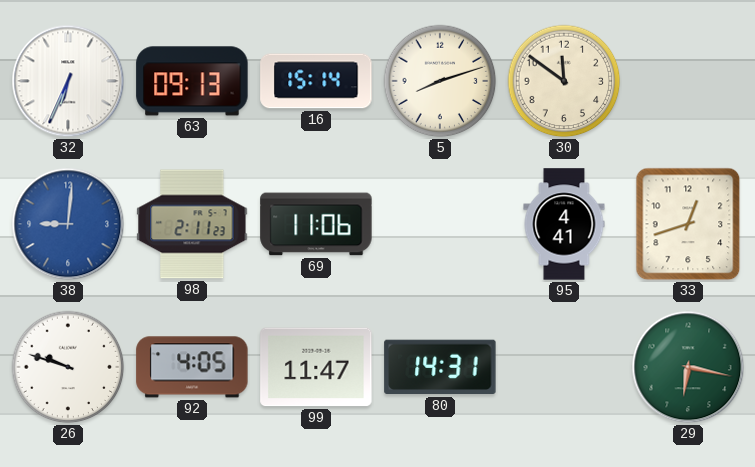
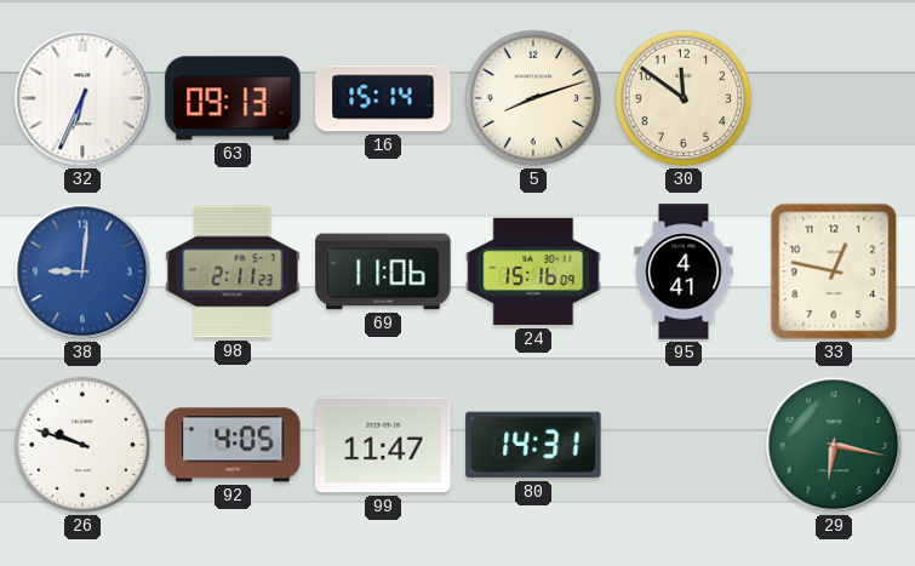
24: none -> 15:16 (533, 271)
33: 12:42 -> 12:47 (834, 271)
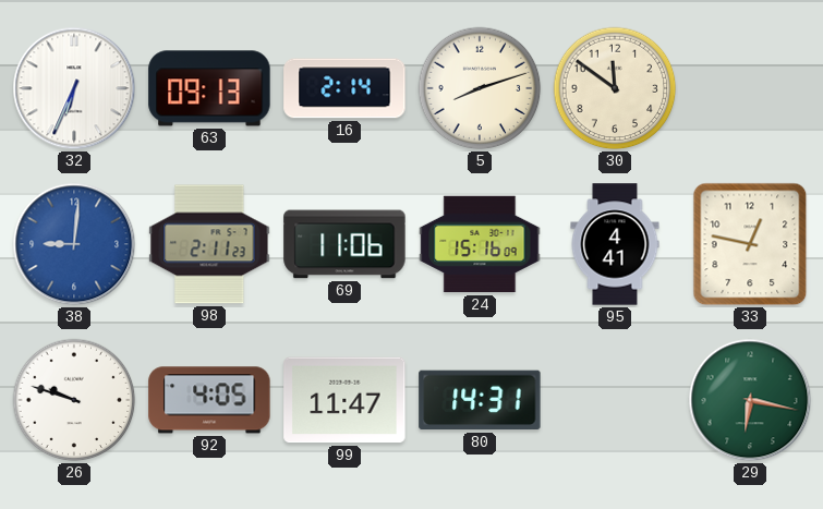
16: 15:14 -> 2:14 (344, 88)
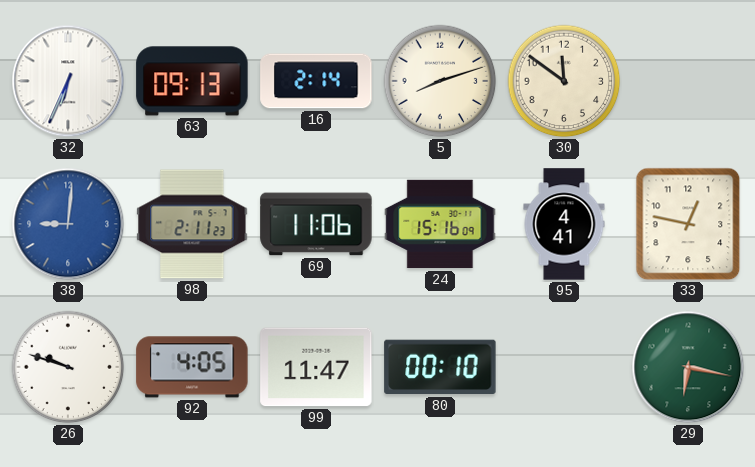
80: 14:31 -> 00:10 (440, 367)
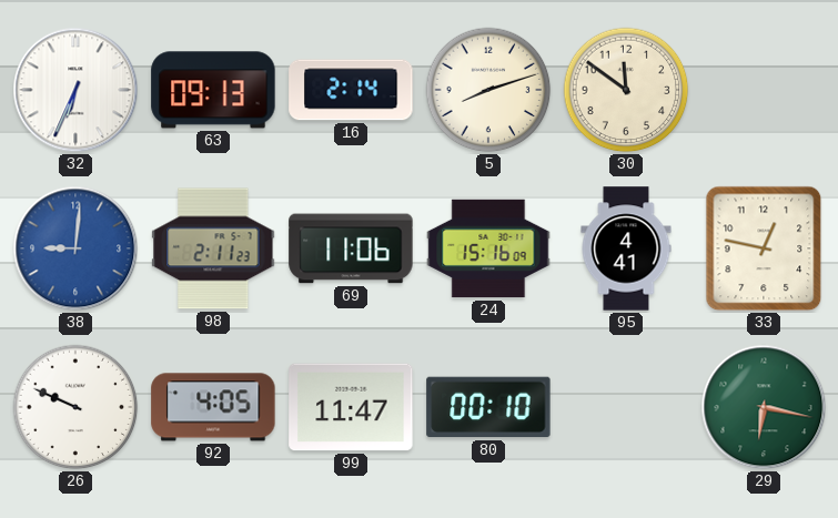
26: 9:48 -> 9:49 (75, 407)
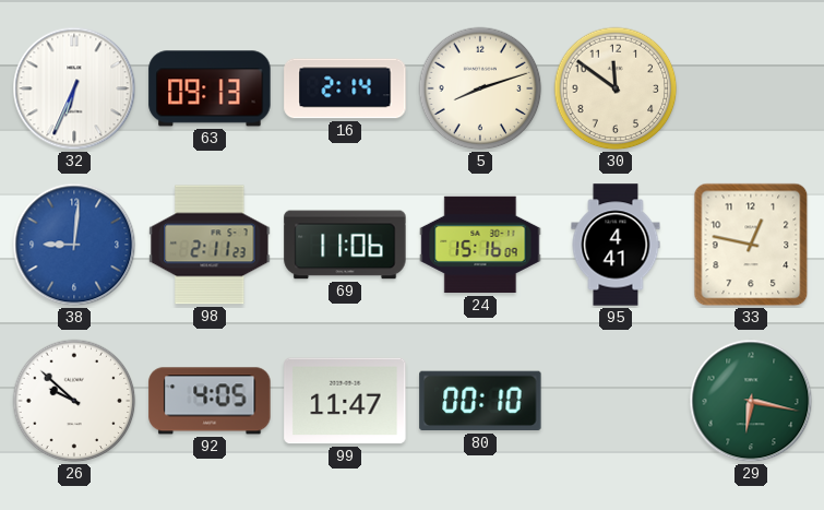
26: 9:49 -> 9:52 (74, 401)
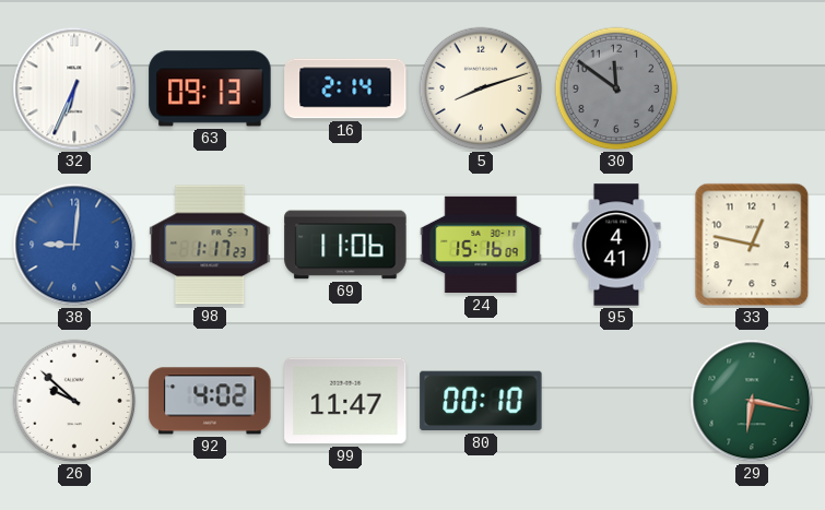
30 dial: cream -> grey (616, 88)
98: 2:11 -> 1:17 (210, 245)
92: 4:05 -> 4:02 (210, 401)
